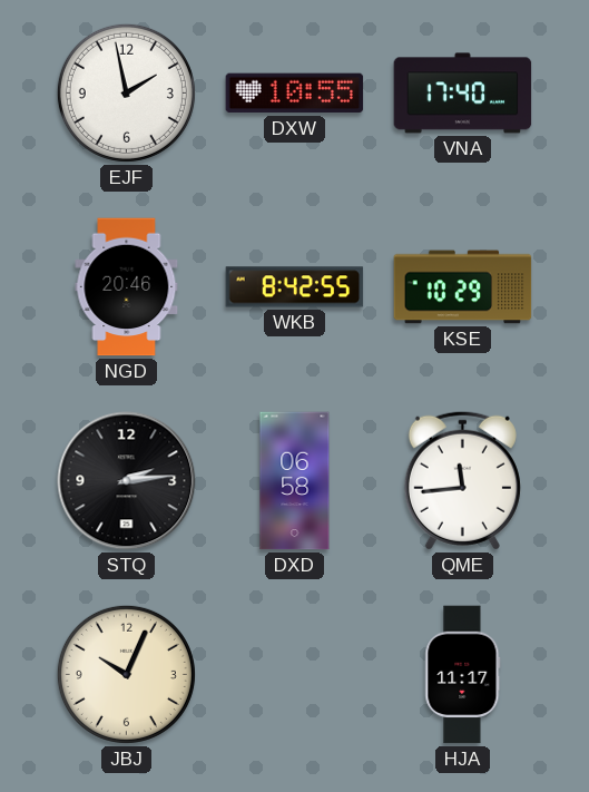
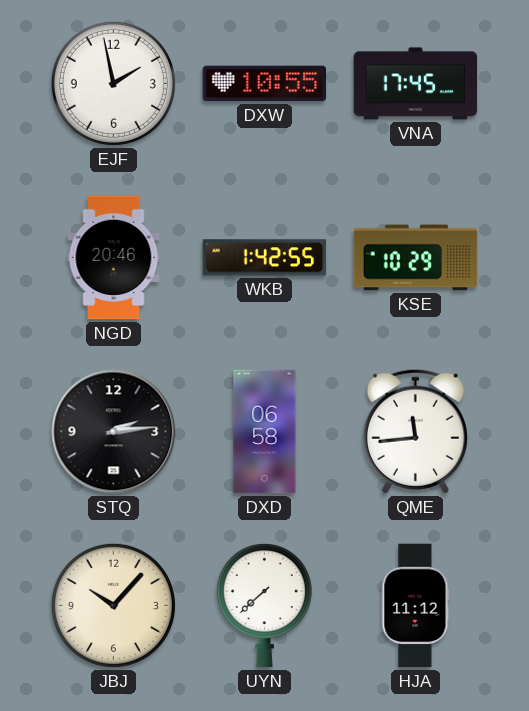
VNA: 17:40 -> 17:45 (416, 84)
WKB: 8:42 -> 1:42 (265, 258)
JBJ: 10:04 -> 10:07 (113, 605)
UYN: none -> 7:38 (264, 606)
HJA: 11:17 -> 11:12 (416, 606)
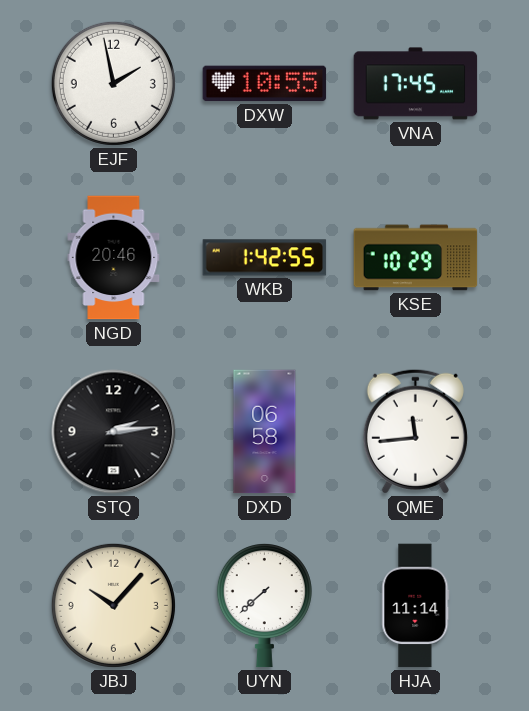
HJA: 11:12 -> 11:14 (416, 606)
